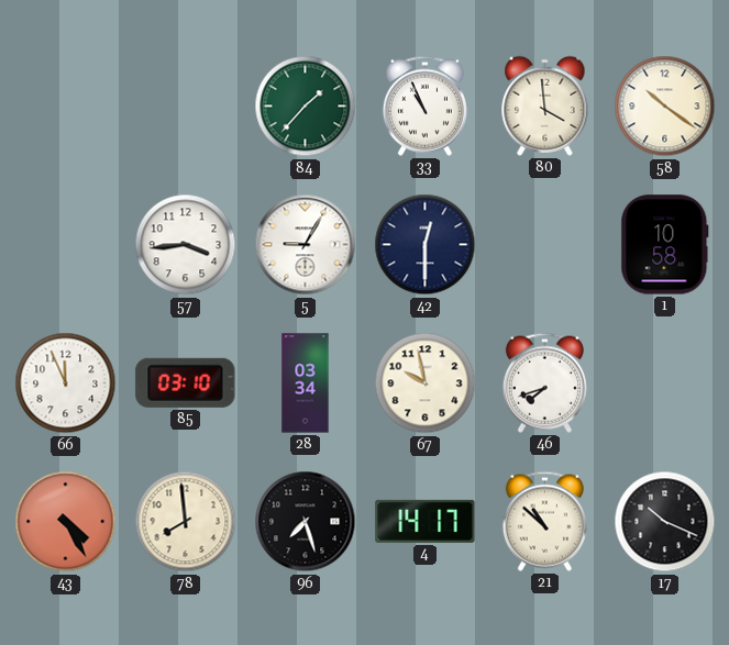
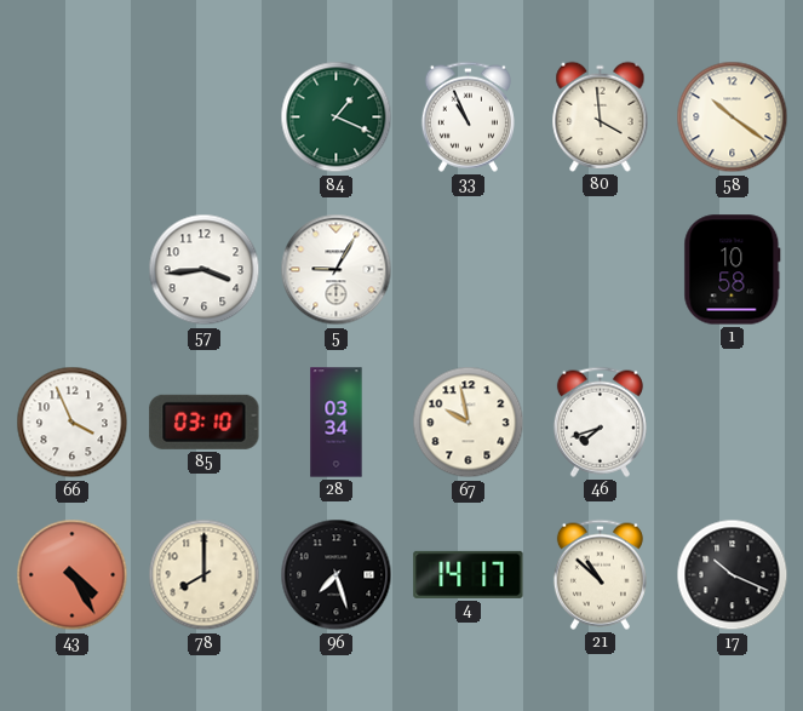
84: 1:37 -> 1:19 (337, 117)
42: 12:30 -> none (426, 245)
66: 11:56 -> 3:56 (73, 423)
78: 7:59 -> 8:00 (205, 575)
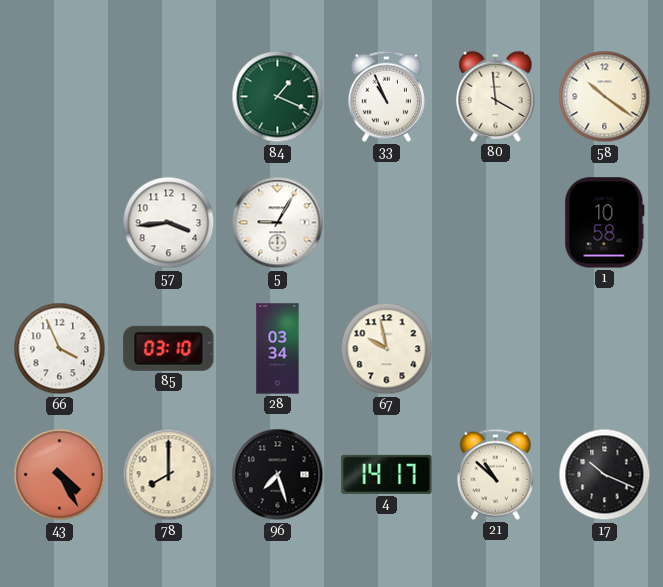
46: 7:42 -> none (600, 422)
